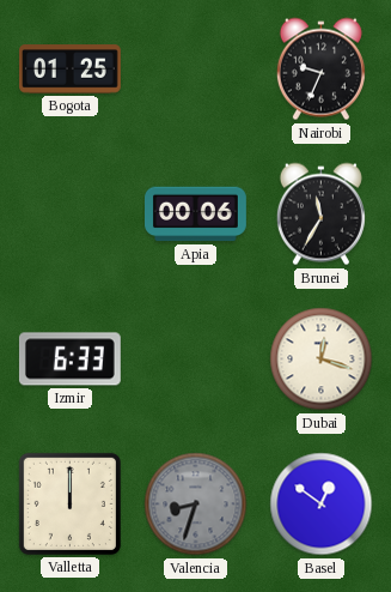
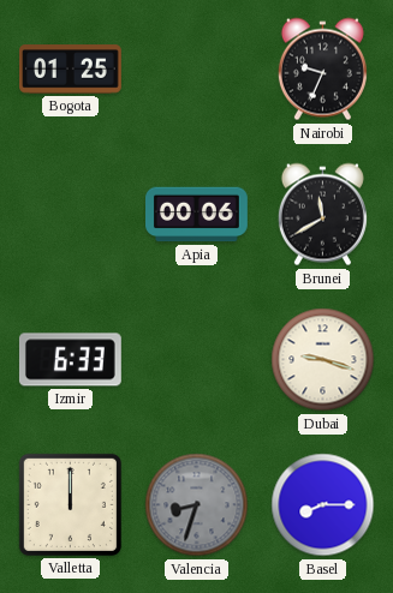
Brunei: 11:35 -> 11:40 (322, 215)
Dubai: 12:18 -> 9:18 (323, 360)
Basel: 12:51 -> 8:15 (323, 505)
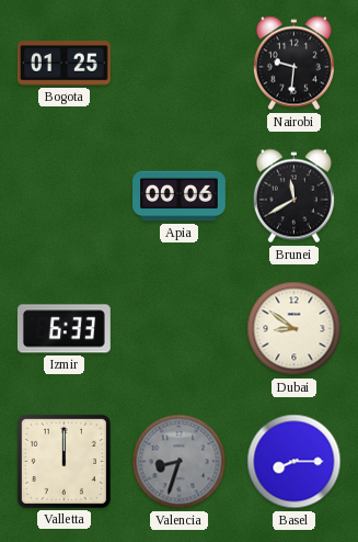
Nairobi: 9:34 -> 9:31 (293, 64)
Dubai: 9:18 -> 8:51 (295, 329)
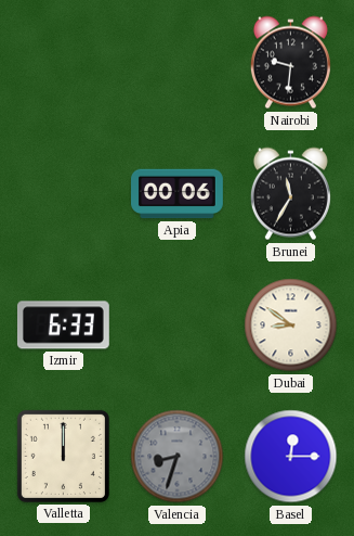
Bogota: 01:25 -> none (65, 64)
Brunei: 11:40 -> 11:35 (290, 194)
Basel: 8:15 -> 12:15 (291, 457)
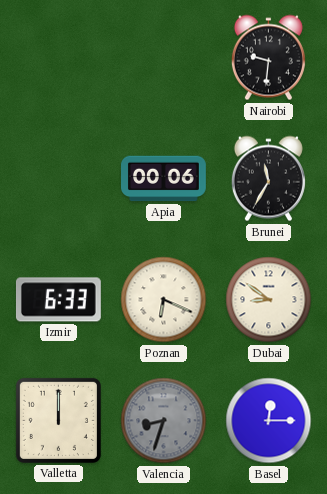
Poznan: none -> 6:19 (164, 300)
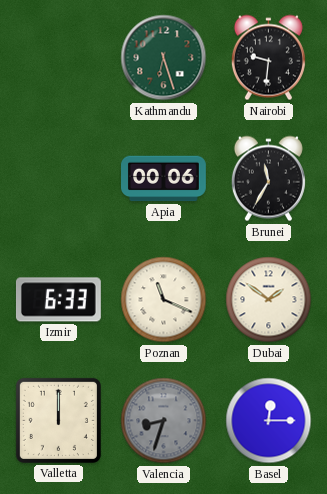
Kathmandu: none -> 6:27 (164, 58)
Poznan: 6:19 -> 11:19 (164, 300)
Dubai: 8:51 -> 1:51 (269, 300)
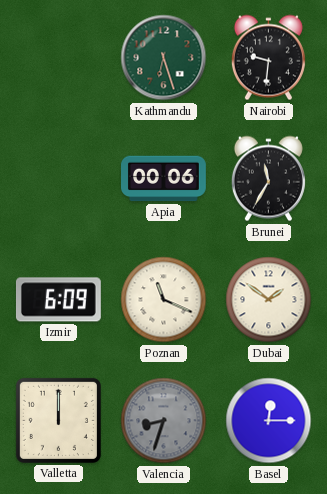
Izmir: 6:33 -> 6:09 (58, 300)
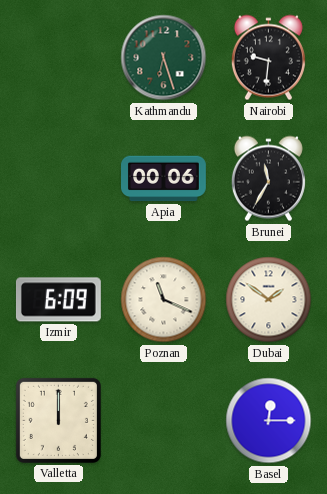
Valencia: 8:33 -> none (164, 421)
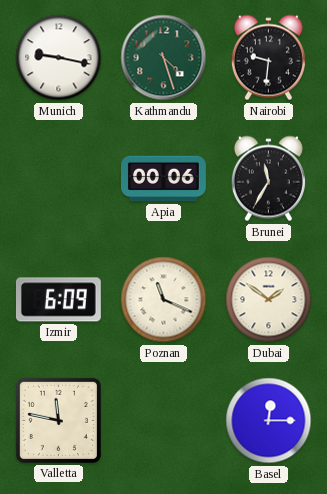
Munich: none -> 9:17 (59, 58)
Kathmandu: 6:27 -> 4:27 (164, 58)
Valletta: 12:00 -> 11:47 (58, 420)
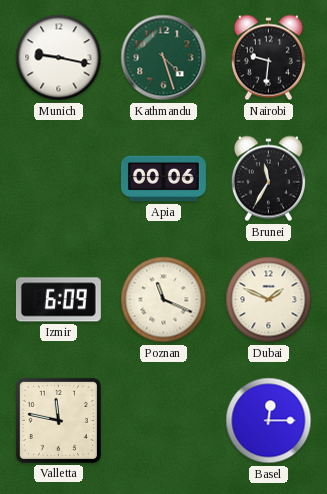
Dubai: 1:51 -> 1:49 (269, 300)
